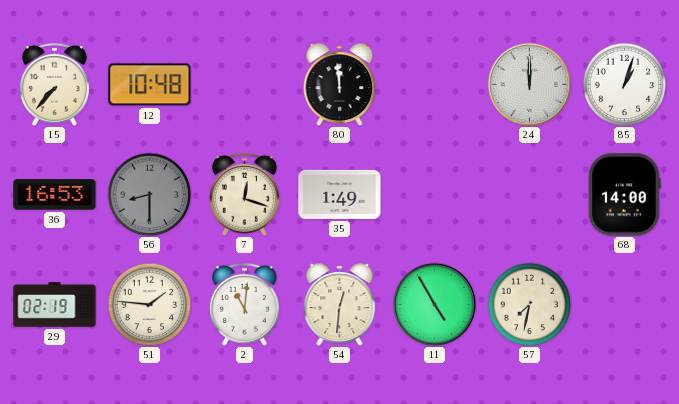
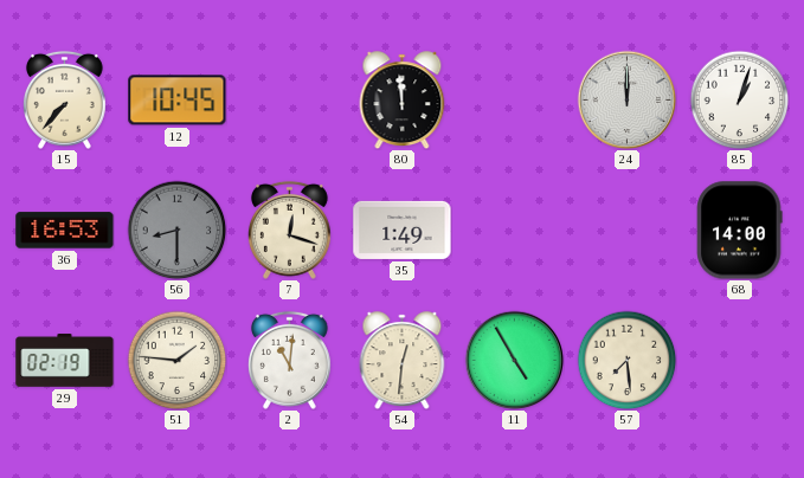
12: 10:48 -> 10:45 (178, 101)
57: 7:32 -> 7:29 (626, 360)
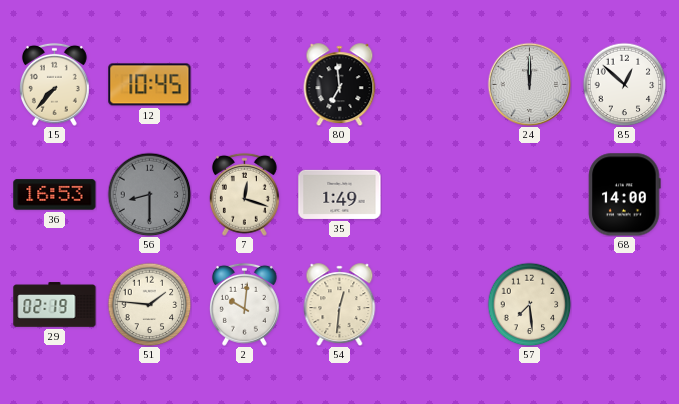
80: 11:59 -> 6:59 (340, 85)
85: 1:03 -> 12:52 (624, 84)
2: 11:01 -> 10:01 (244, 304)
11: 4:55 -> none (514, 360)
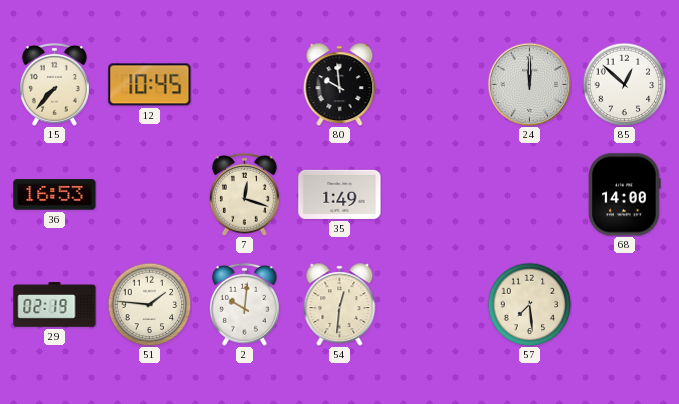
80: 6:59 -> 9:59 (340, 85)
56: 8:30 -> none (149, 194)
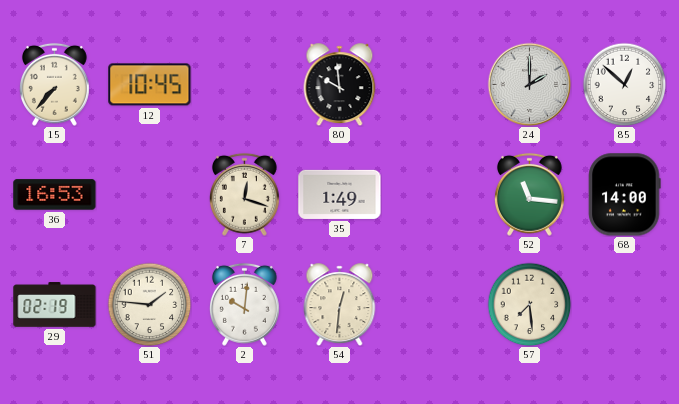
24: 12:00 -> 2:00 (529, 84)
52: none -> 11:16 (529, 194)
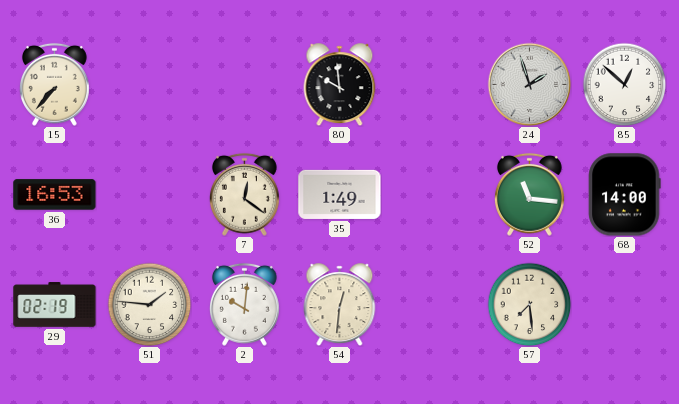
12: 10:45 -> none (150, 85)
24: 2:00 -> 1:57 (529, 84)
7: 12:18 -> 12:21 (244, 194)
